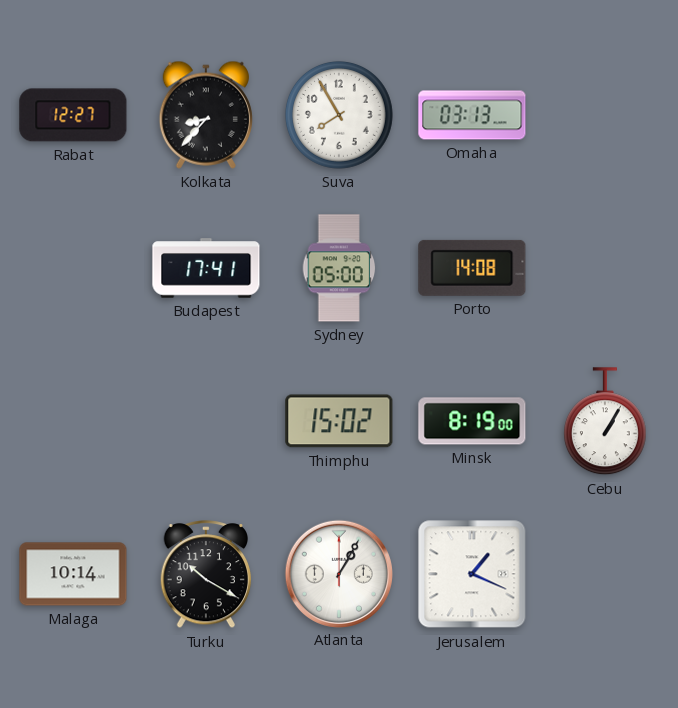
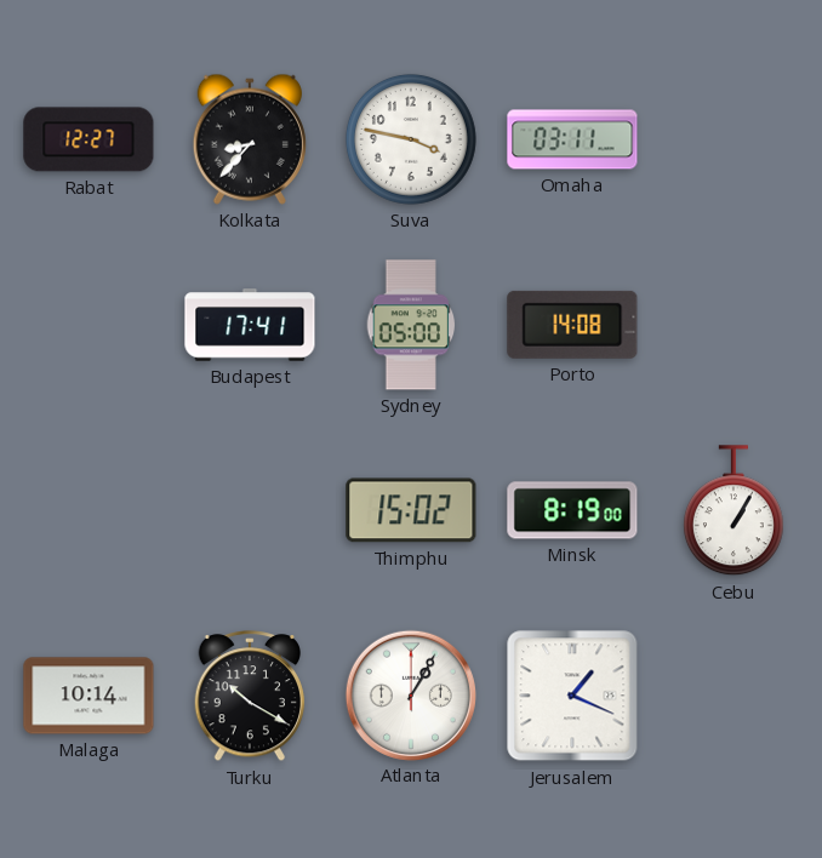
Suva: 7:55 -> 3:47 (411, 139)
Omaha: 03:13 -> 03:11 (572, 139)
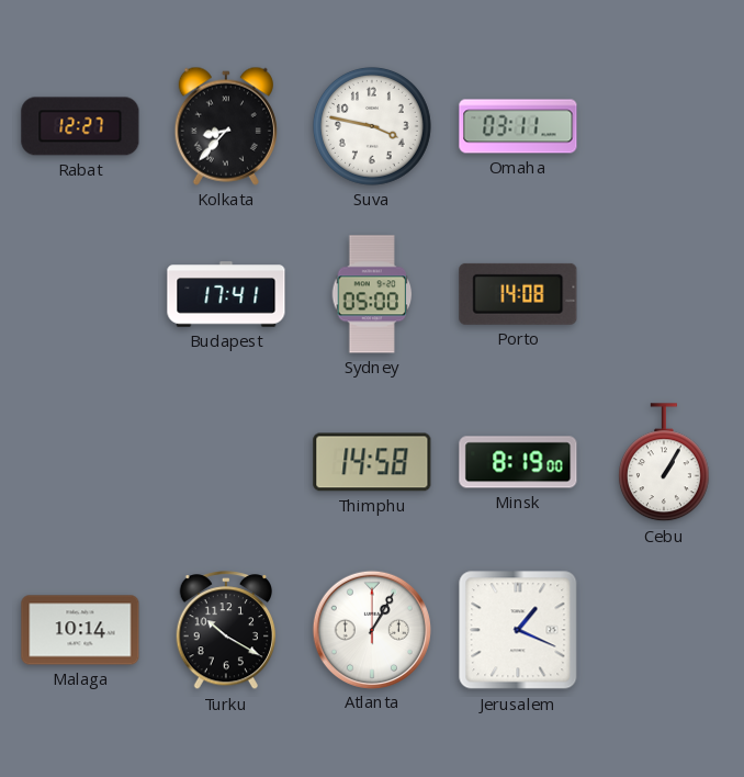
Thimphu: 15:02 -> 14:58 (372, 462)
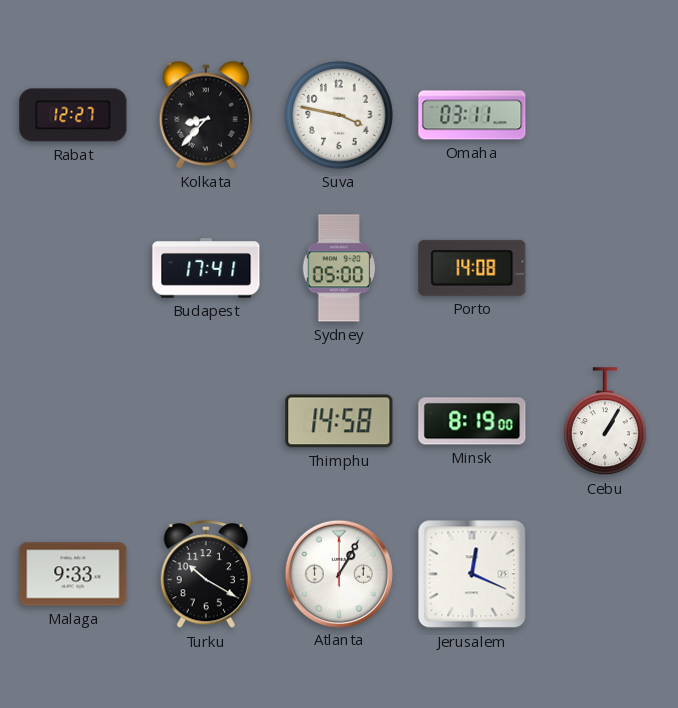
Malaga: 10:14 -> 9:33 (73, 574)
Jerusalem: 1:19 -> 12:19 (472, 574)
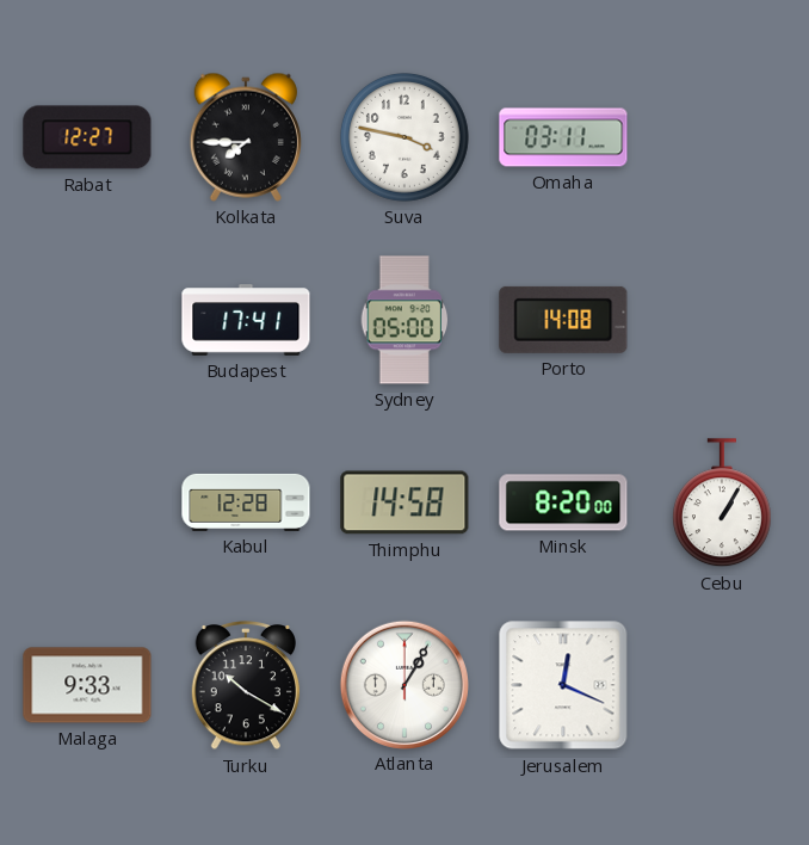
Kolkata: 8:37 -> 7:45 (246, 137)
Kabul: none -> 12:28 (246, 502)
Minsk: 8:19 -> 8:20 (563, 502)
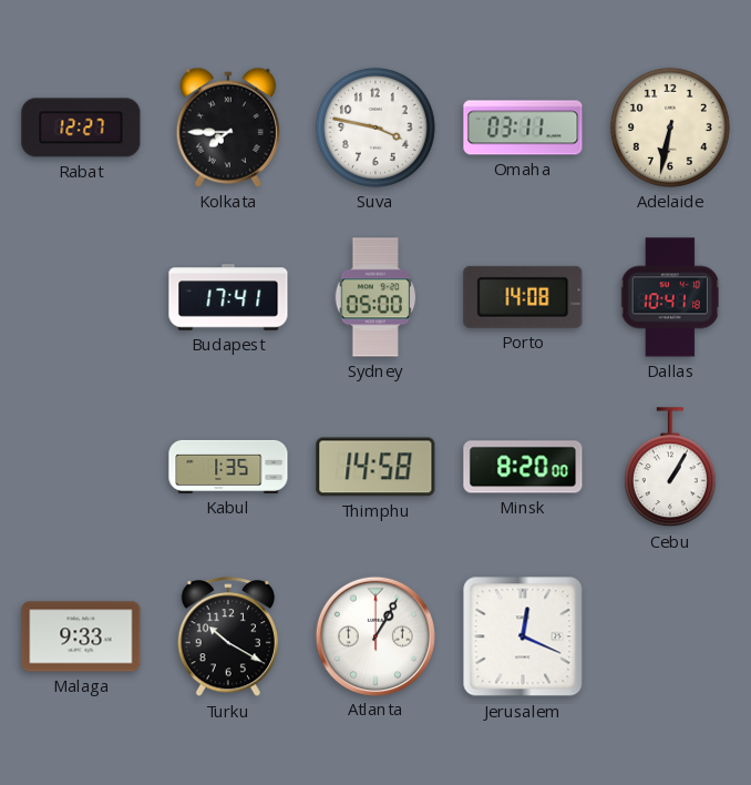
Adelaide: none -> 6:32 (670, 128)
Dallas: none -> 10:41 (669, 297)
Kabul: 12:28 -> 1:35 (228, 467)
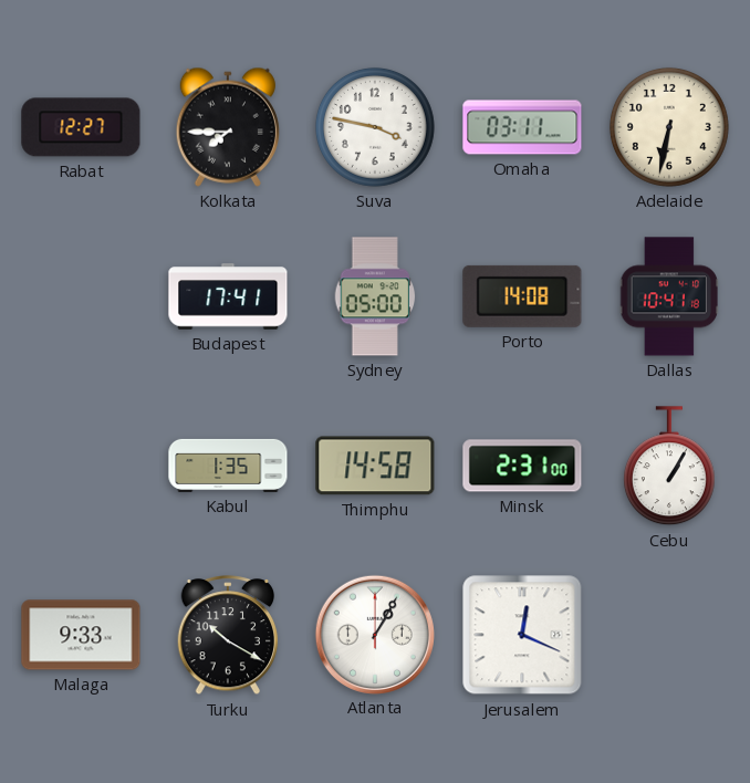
Minsk: 8:20 -> 2:31 (522, 466)
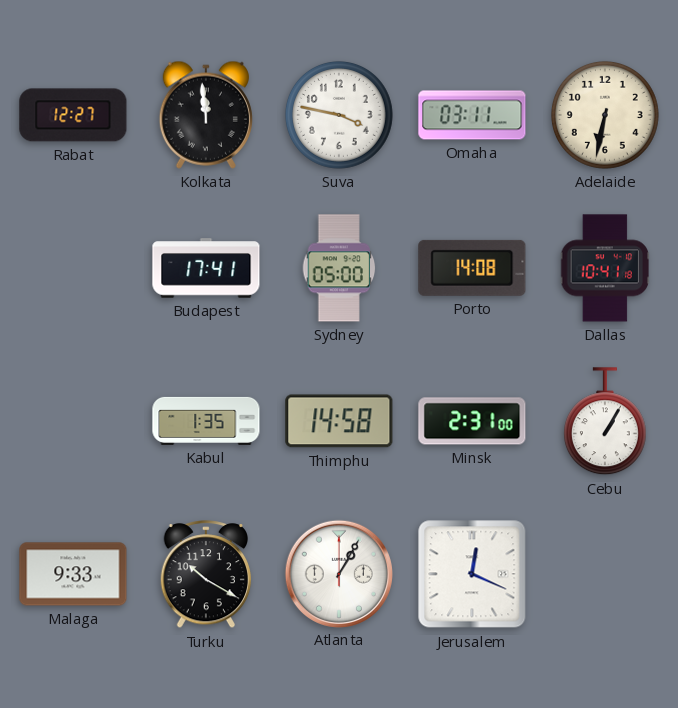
Kolkata: 7:45 -> 11:59 (206, 115)
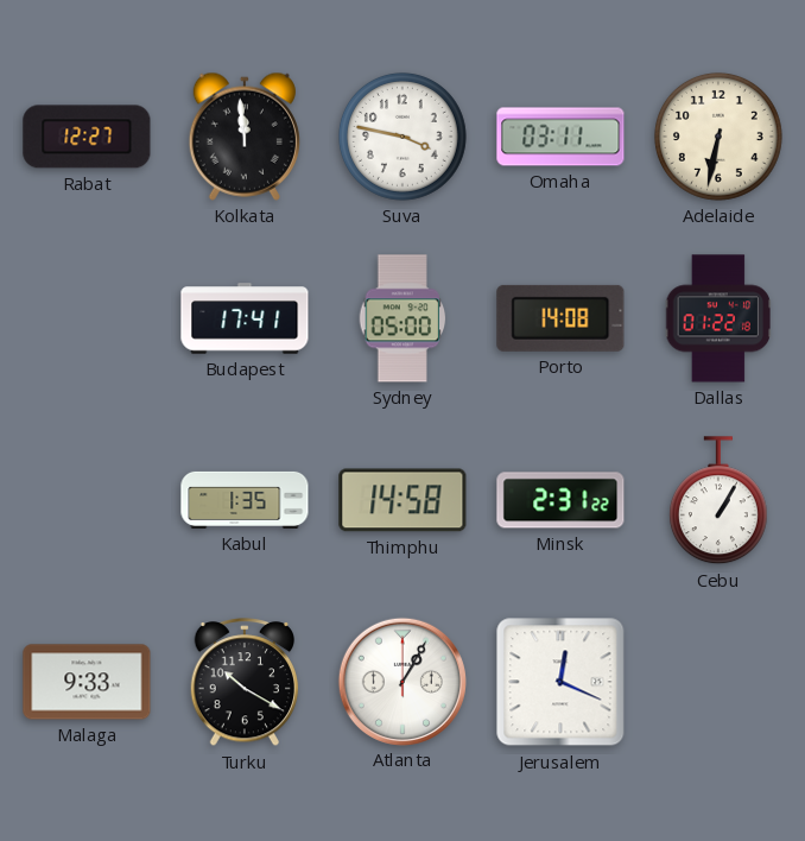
Dallas: 10:41 -> 01:22 (717, 318)
Minsk: 2:31:00 -> 2:31:22 (560, 500)
